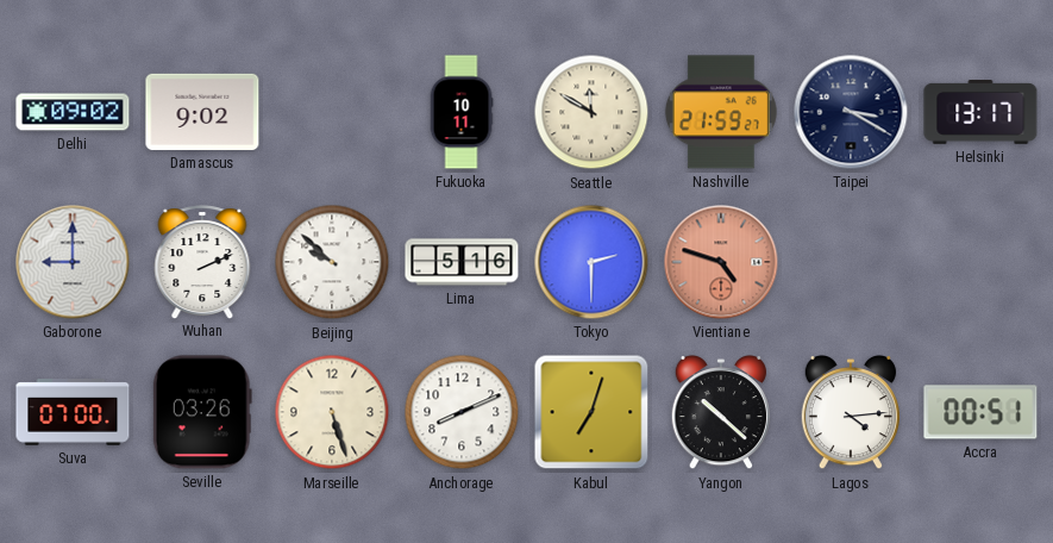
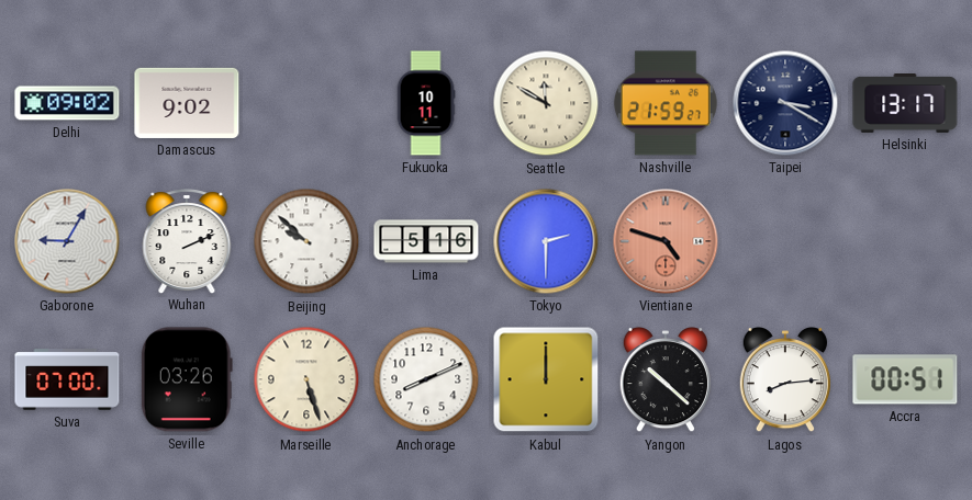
Gaborone: 9:00 -> 9:05 (67, 241)
Kabul: 7:03 -> 12:00 (546, 379)
Lagos: 4:14 -> 8:14 (784, 380)
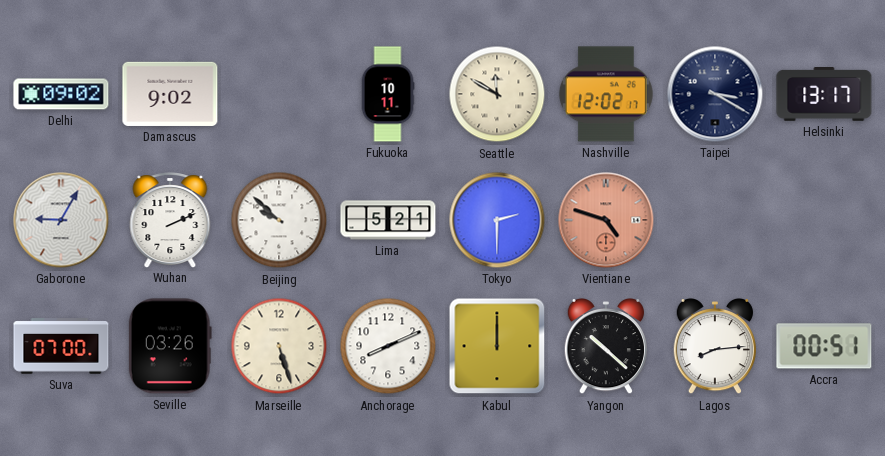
Nashville: 21:59 -> 12:02 (606, 94)
Lima: 5:16 -> 5:21 (388, 220)
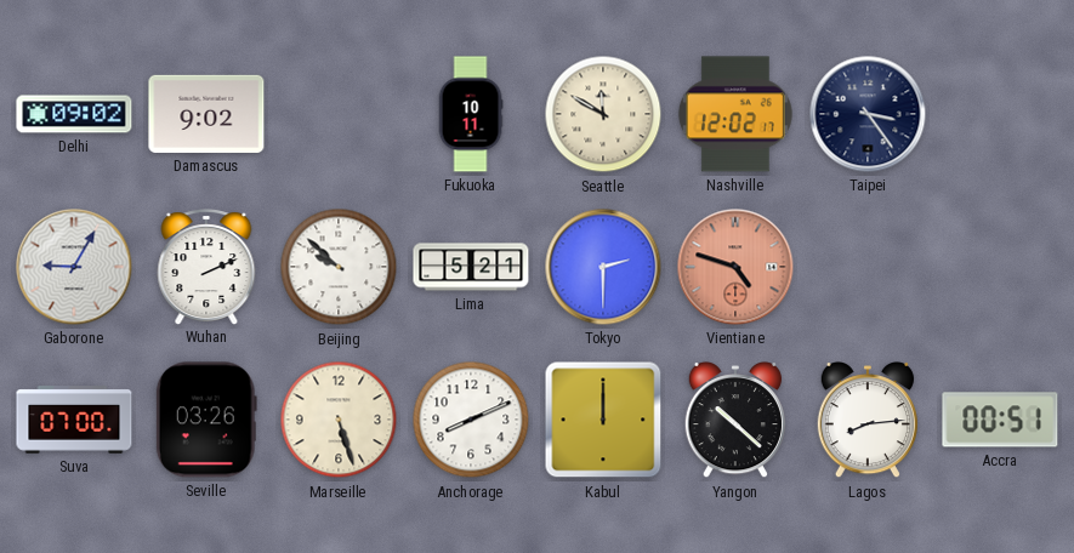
Taipei: 3:20 -> 3:24 (868, 114)
Helsinki: 13:17 -> none (824, 95)
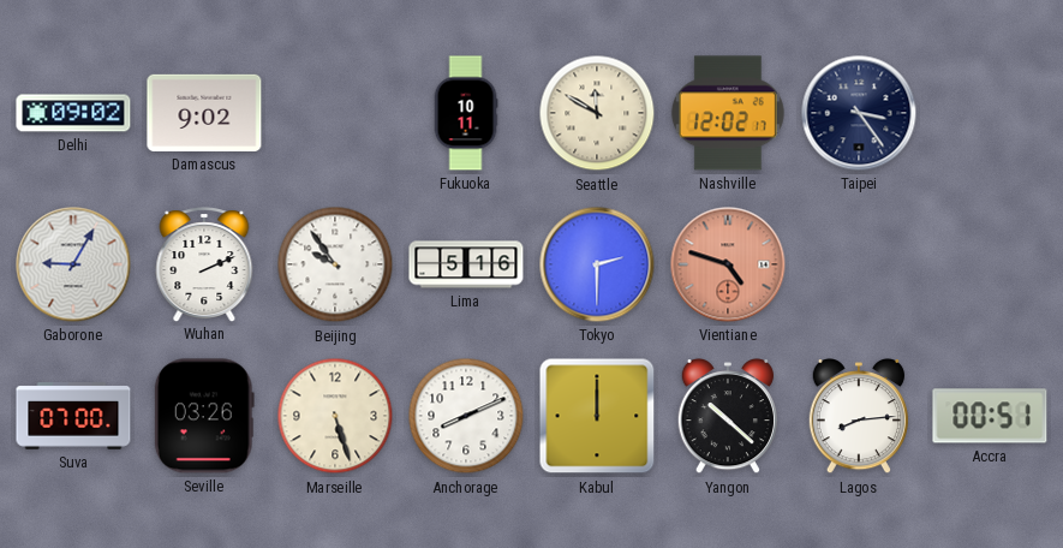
Beijing: 9:52 -> 9:54 (335, 264)
Lima: 5:21 -> 5:16 (466, 264)
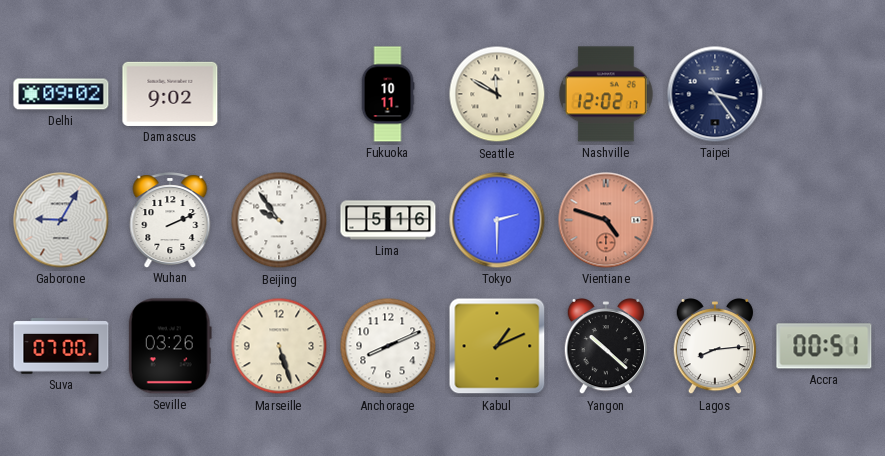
Kabul: 12:00 -> 1:11 (497, 346)
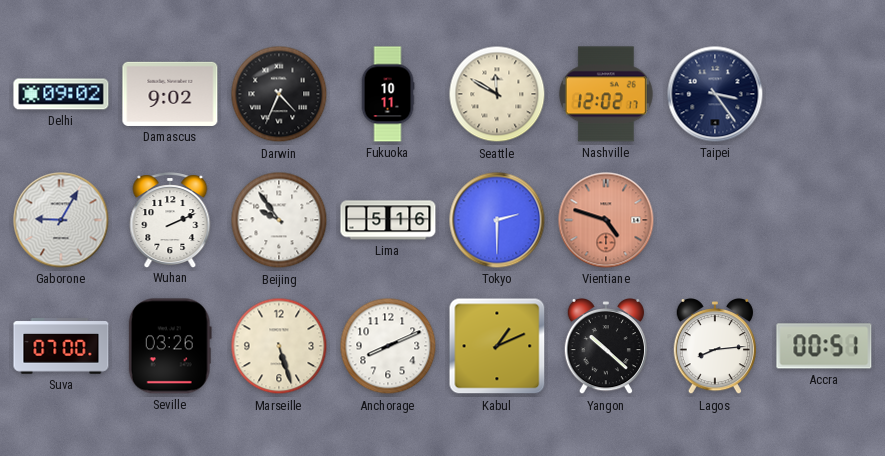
Darwin: none -> 4:34 (279, 94)
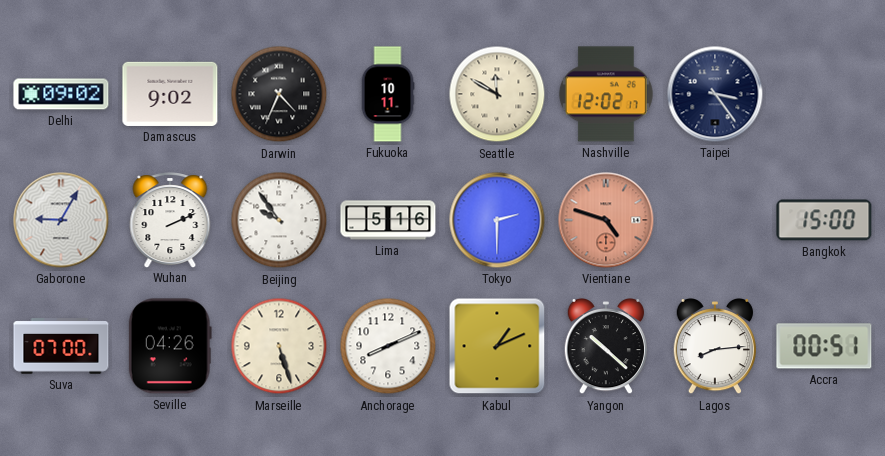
Bangkok: none -> 15:00 (824, 220)
Seville: 03:26 -> 04:26 (170, 346)
